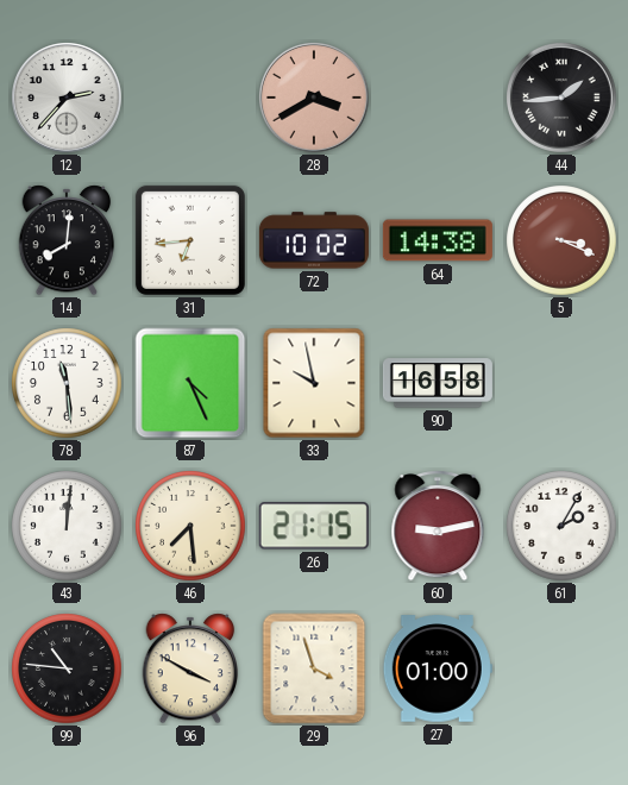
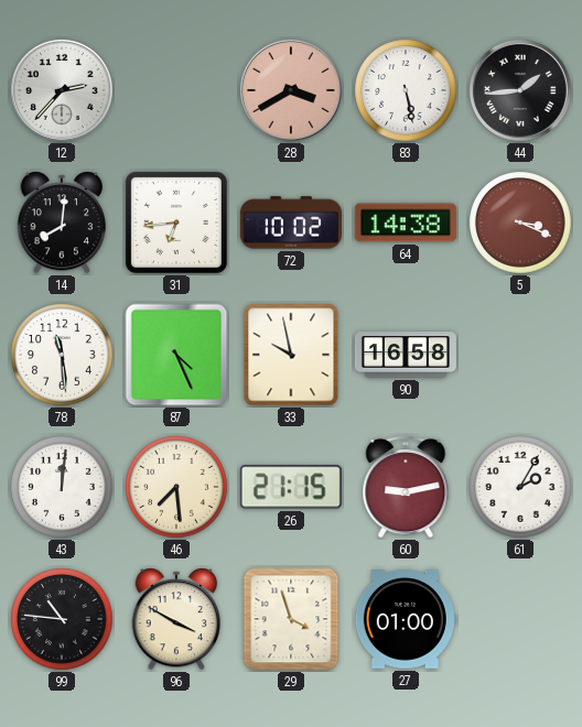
83: none -> 5:28 (406, 90)
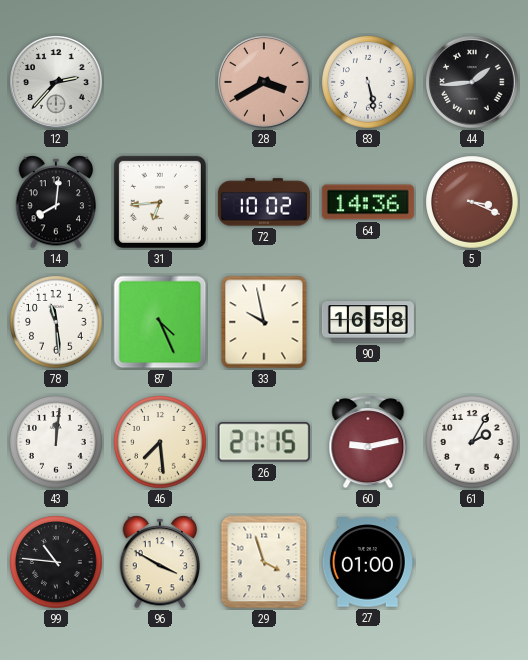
64: 14:38 -> 14:36 (368, 202)
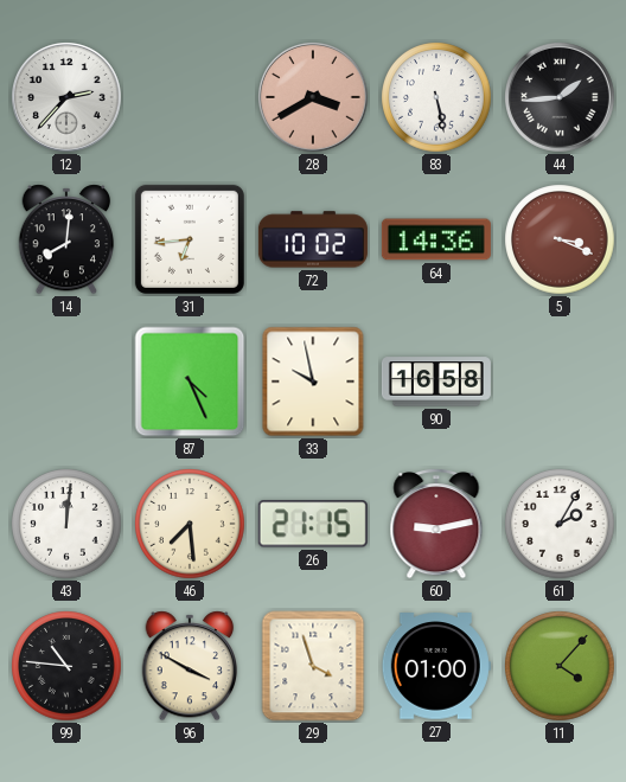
78: 11:29 -> none (56, 322)
11: none -> 4:07 (560, 666)
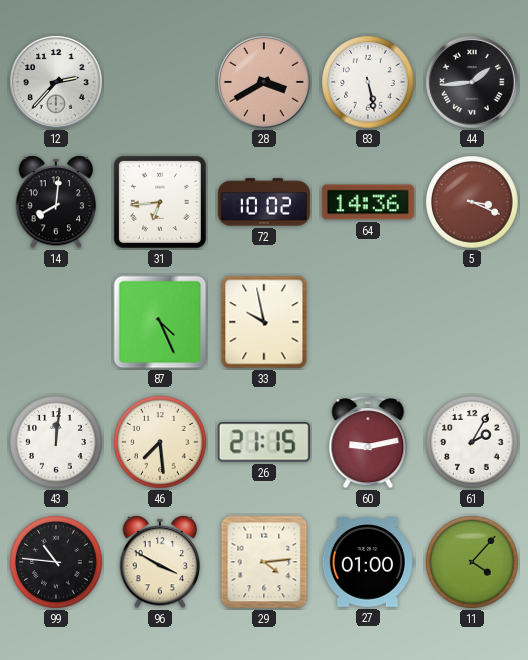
90: 16:58 -> none (436, 382)
29: 3:57 -> 4:14 (264, 562)
